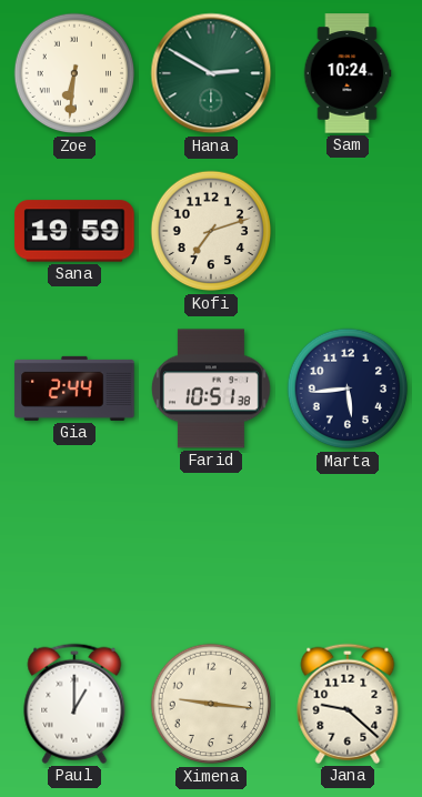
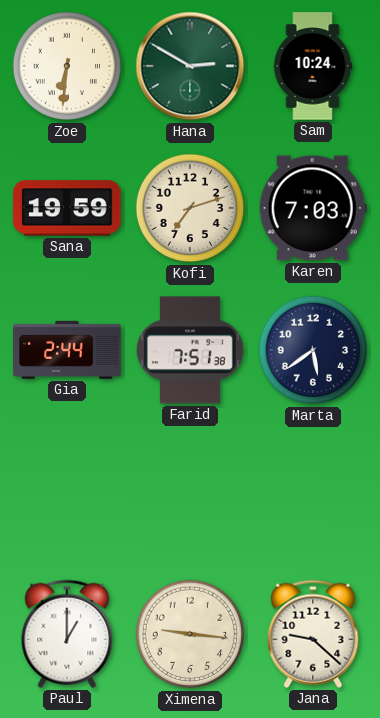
Karen: none -> 7:03 (313, 208)
Farid: 10:51 -> 7:51 (191, 350)
Marta: 5:44 -> 5:39 (313, 350)
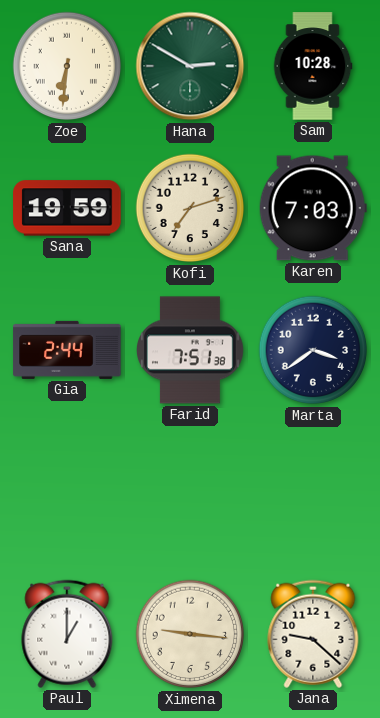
Sam: 10:24 -> 10:28 (313, 66)
Marta: 5:39 -> 3:39 (313, 350)
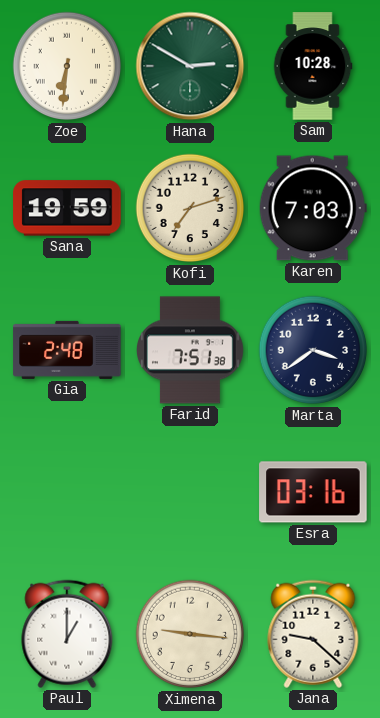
Gia: 2:44 -> 2:48 (67, 350)
Esra: none -> 03:16 (313, 492)
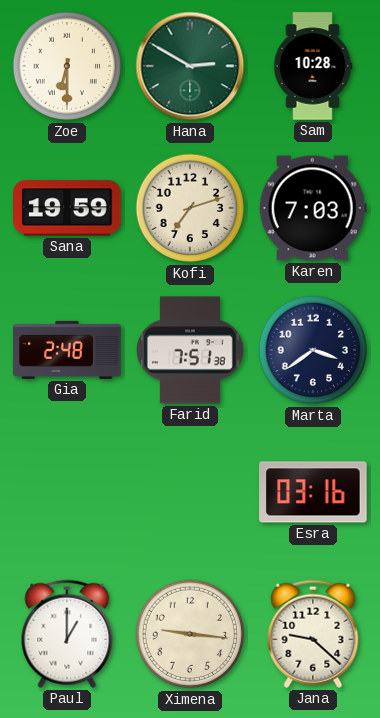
Zoe: 6:31 -> 6:30 (67, 66)
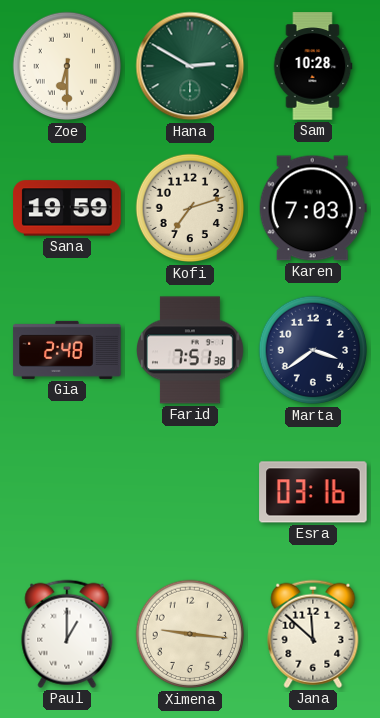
Jana: 9:22 -> 11:52 (313, 634)
